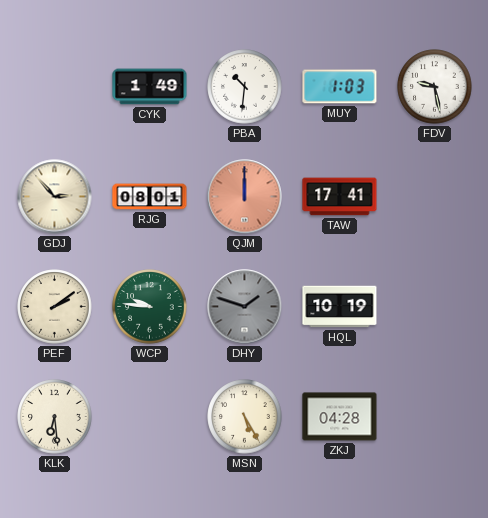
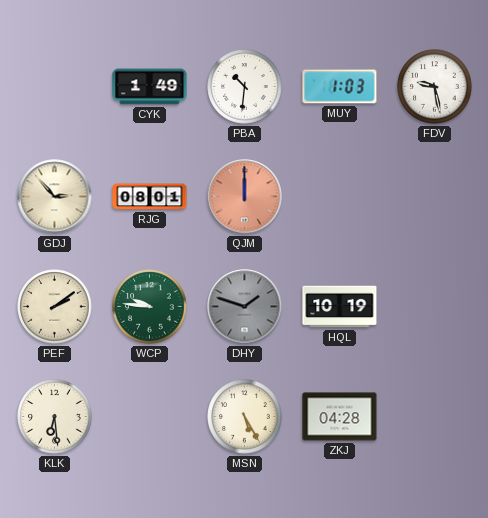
TAW: 17:41 -> none (340, 197)
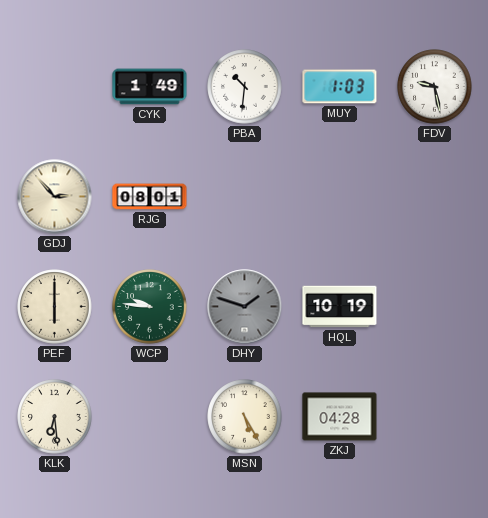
QJM: 12:00 -> none (245, 197)
PEF: 2:09 -> 6:00 (55, 307)
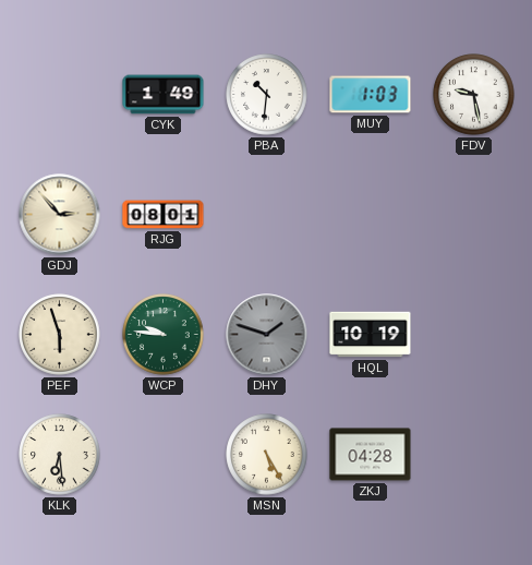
PEF: 6:00 -> 5:57 (60, 335)
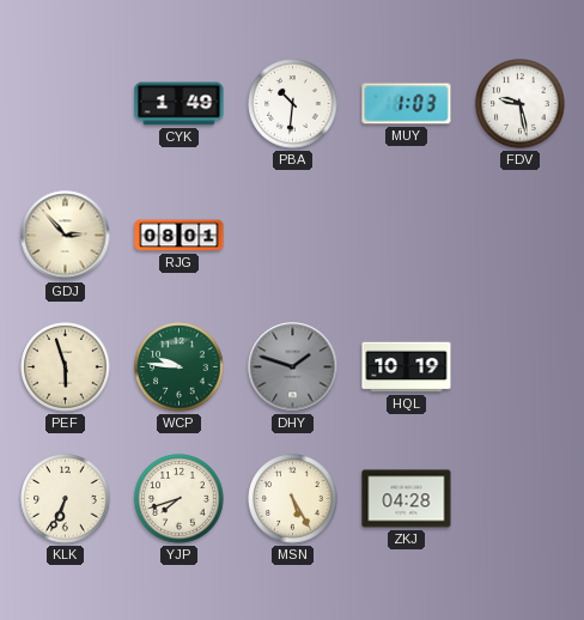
KLK: 6:29 -> 6:34 (66, 499)
YJP: none -> 7:42 (180, 499)
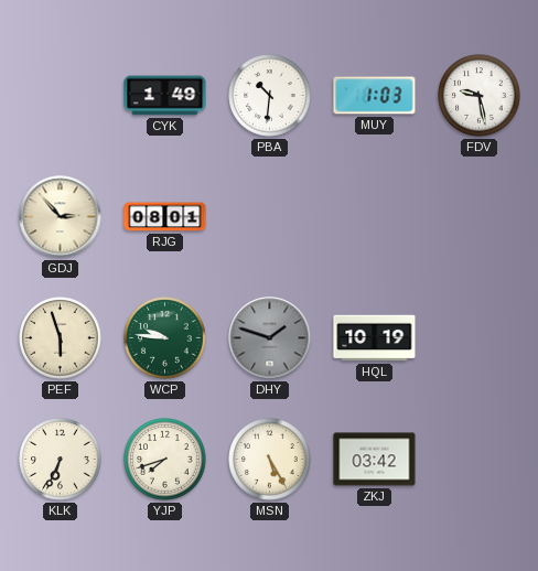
ZKJ: 04:28 -> 03:42 (375, 460)
